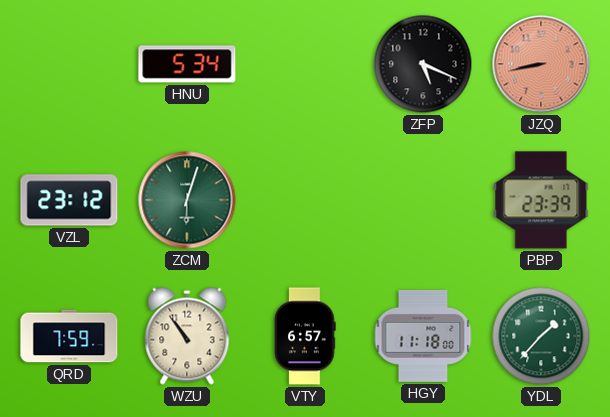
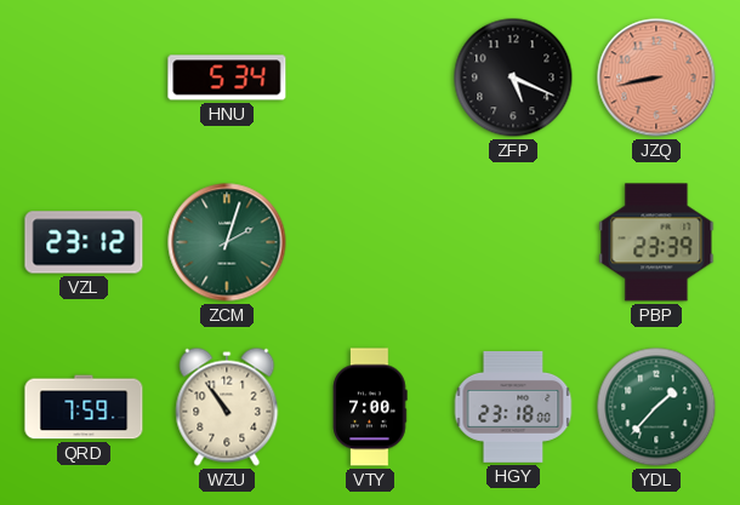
ZCM: 6:03 -> 2:03 (227, 242)
VTY: 6:57 -> 7:00 (370, 407)
HGY: 11:18 -> 23:18 (513, 407)
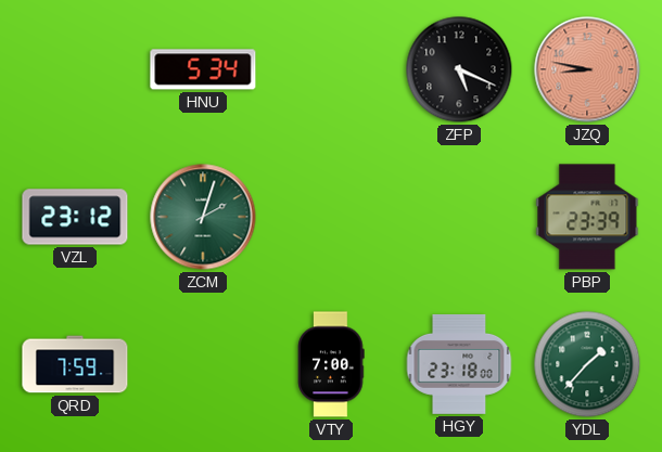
JZQ: 8:43 -> 8:47 (587, 69)
WZU: 10:54 -> none (227, 407)
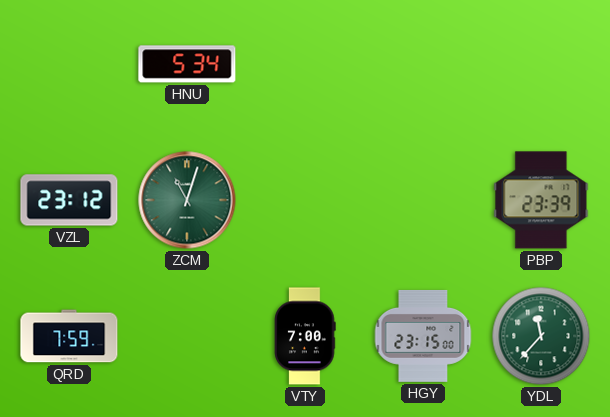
ZFP: 5:19 -> none (459, 69)
JZQ: 8:47 -> none (587, 69)
ZCM: 2:03 -> 11:03 (187, 200)
HGY: 23:18 -> 23:15 (423, 336)
YDL: 1:37 -> 11:37 (541, 336)
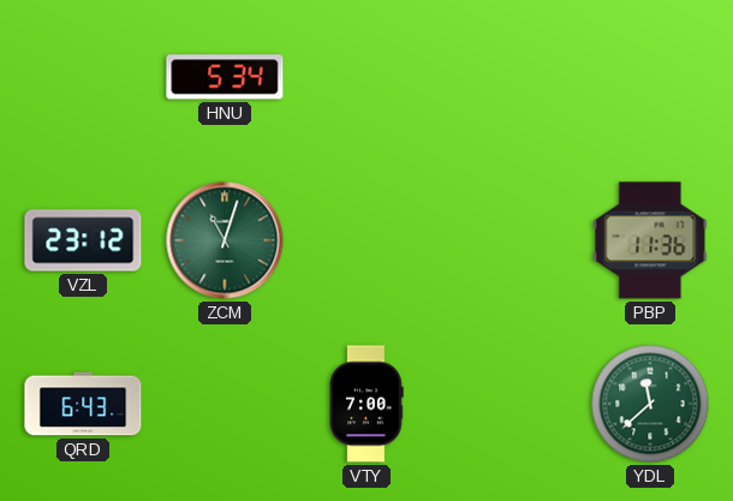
PBP: 23:39 -> 11:36 (650, 240)
QRD: 7:59 -> 6:43 (83, 404)
HGY: 23:15 -> none (423, 336)
YDL: 11:37 -> 11:38 (650, 404)
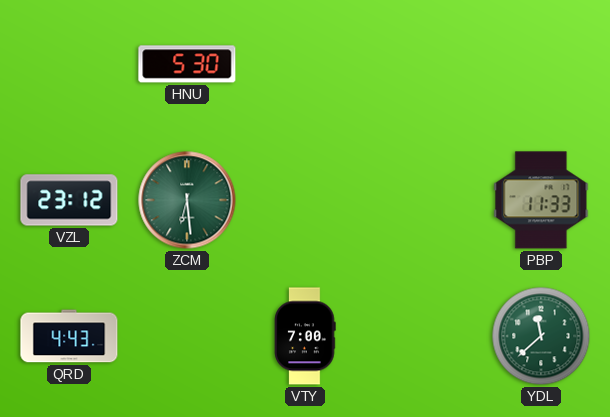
HNU: 5:34 -> 5:30 (187, 64)
ZCM: 11:03 -> 6:29 (187, 200)
PBP: 11:36 -> 11:33 (541, 200)
QRD: 6:43 -> 4:43 (69, 336)
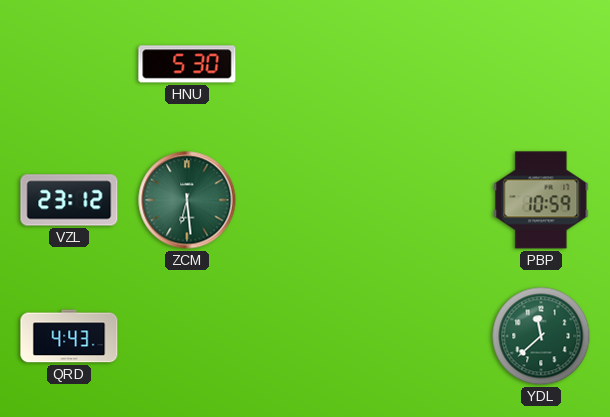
PBP: 11:33 -> 10:59 (541, 200)
VTY: 7:00 -> none (305, 336)
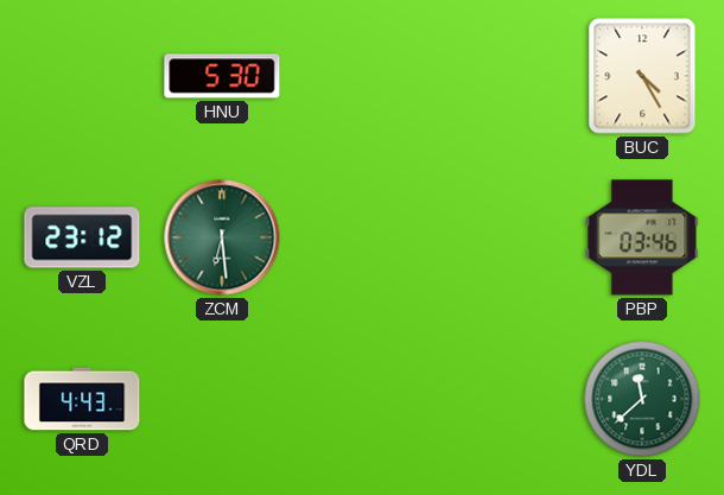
BUC: none -> 4:25 (642, 76)
PBP: 10:59 -> 03:46 (642, 237)
